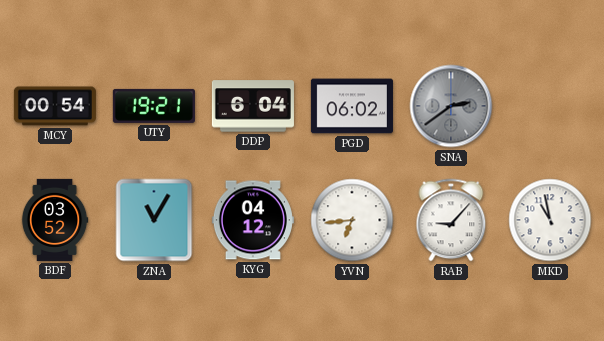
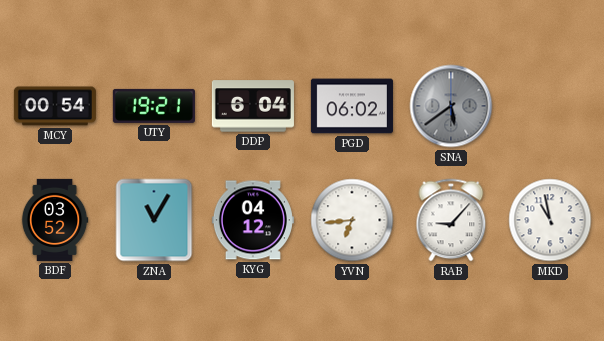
SNA: 2:39 -> 5:39 (451, 106)
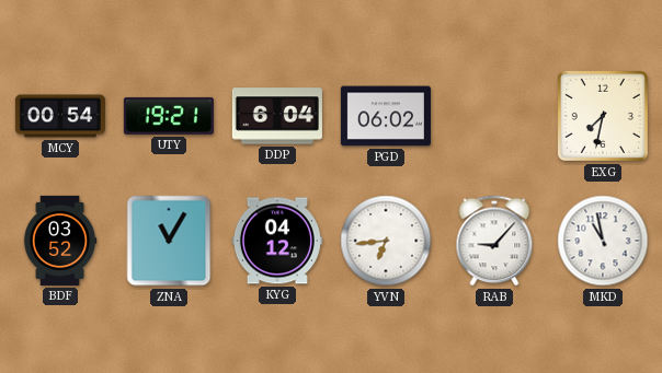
SNA: 5:39 -> none (451, 106)
EXG: none -> 7:32 (603, 116)
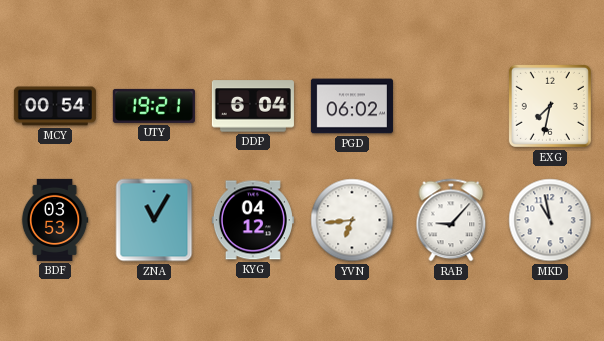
BDF: 03:52 -> 03:53 (55, 220)
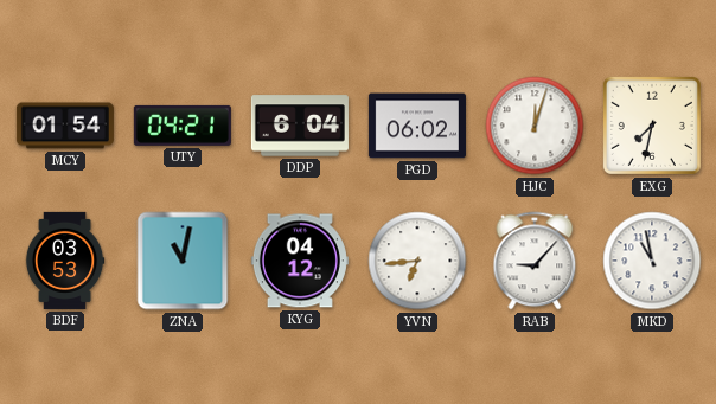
MCY: 00:54 -> 01:54 (65, 126)
UTY: 19:21 -> 04:21 (183, 126)
HJC: none -> 12:03 (535, 126)
ZNA: 11:05 -> 11:02 (183, 261)
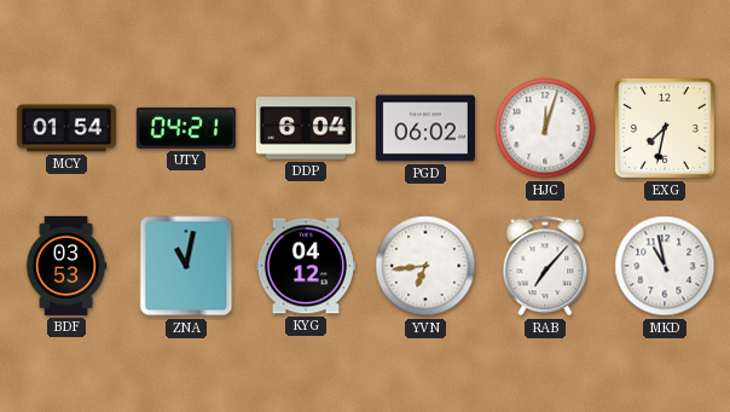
RAB: 9:07 -> 7:07 (545, 266)
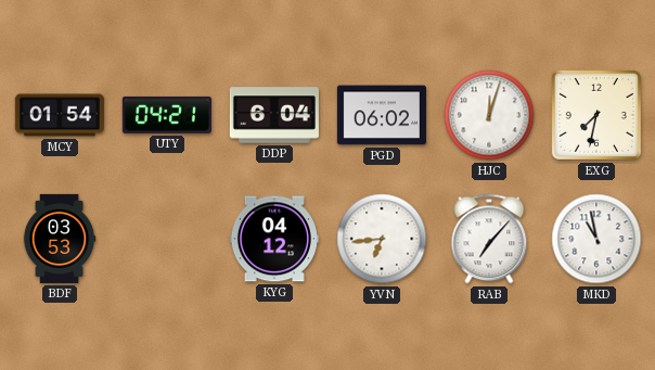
ZNA: 11:02 -> none (186, 266)
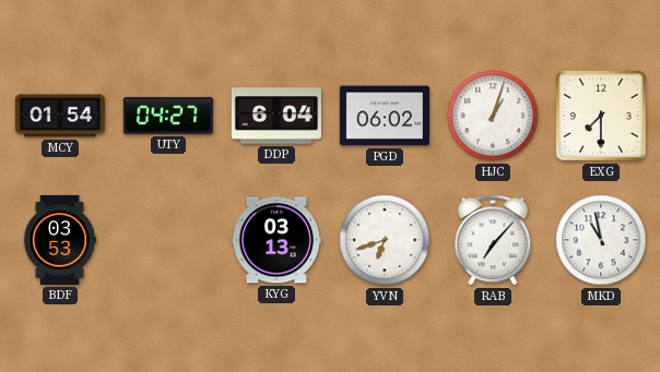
UTY: 04:21 -> 04:27 (168, 116)
HJC: 12:03 -> 1:03 (493, 116)
EXG: 7:32 -> 7:30 (601, 116)
KYG: 04:12 -> 03:13 (276, 240)
YVN: 6:44 -> 6:42 (385, 240)
